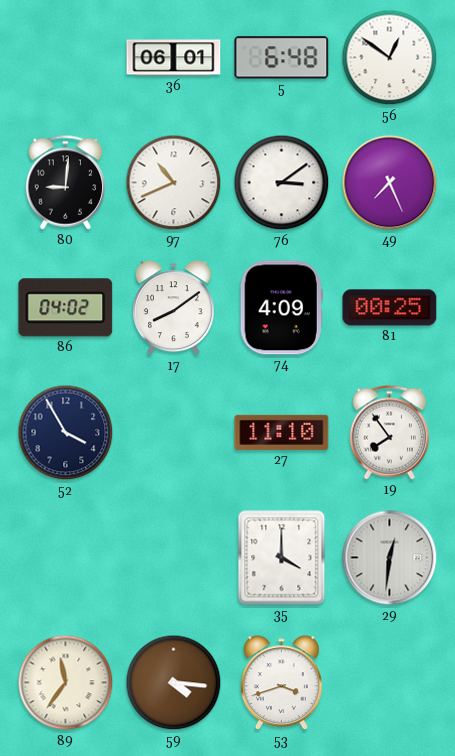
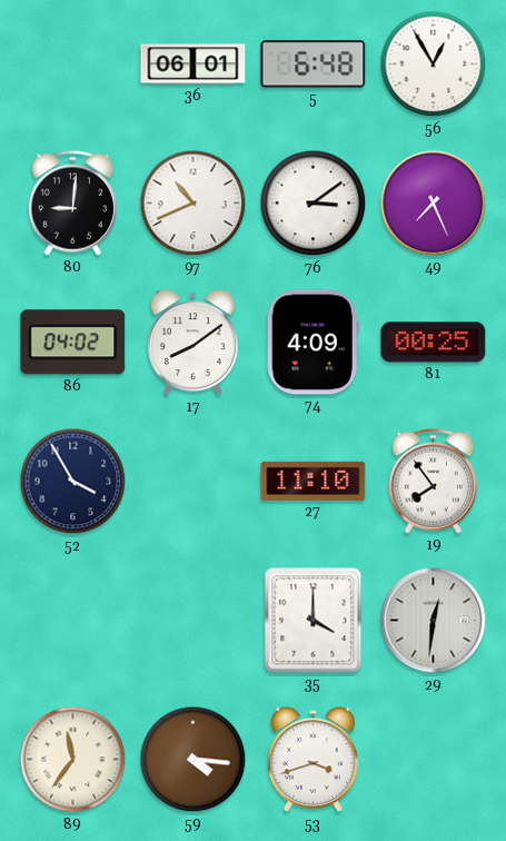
56: 12:51 -> 12:55 (434, 65)
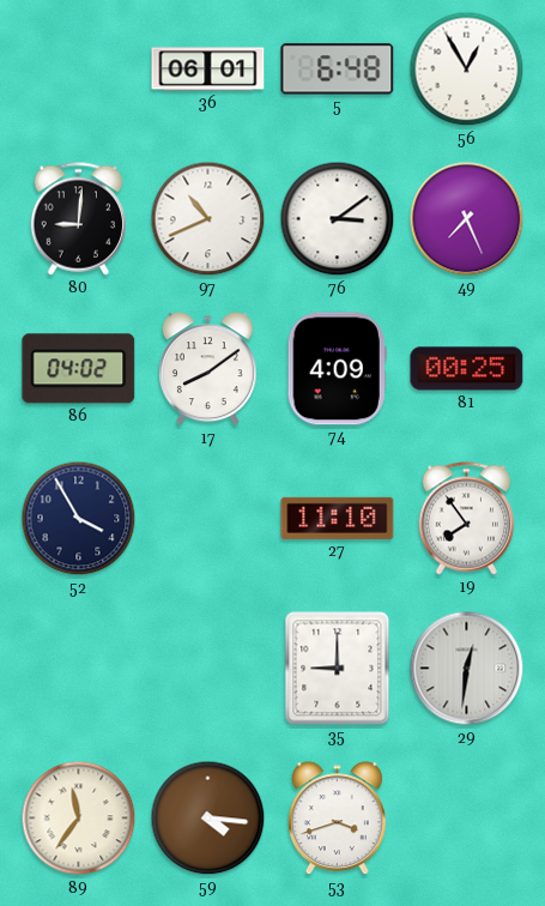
35: 4:00 -> 9:00 (338, 669)
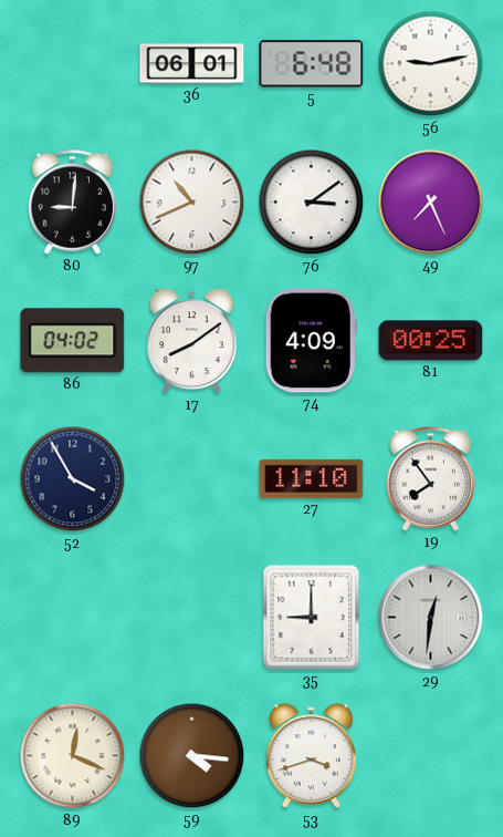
56: 12:55 -> 9:13 (431, 64)
89: 11:36 -> 12:19 (73, 756)
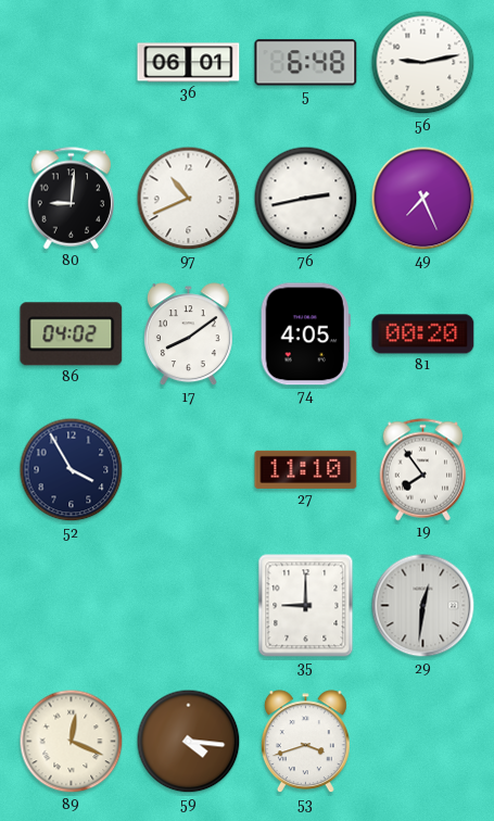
76: 3:09 -> 2:43 (306, 199)
74: 4:09 -> 4:05 (305, 334)
81: 00:25 -> 00:20 (423, 334)
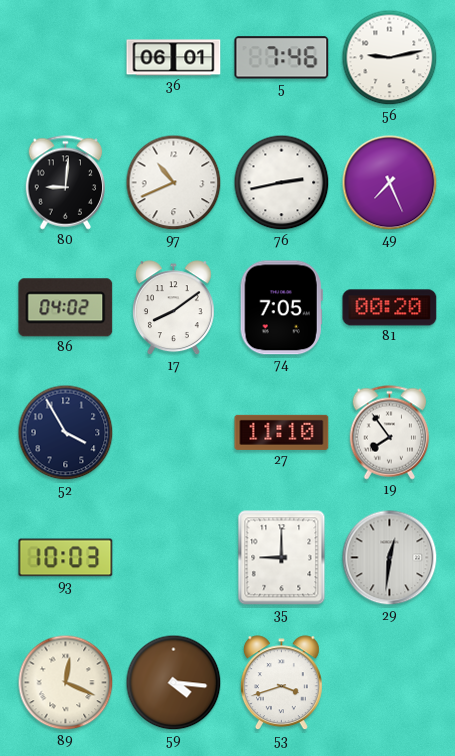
5: 6:48 -> 7:46 (282, 58)
74: 4:05 -> 7:05 (281, 308)
93: none -> 10:03 (66, 558)
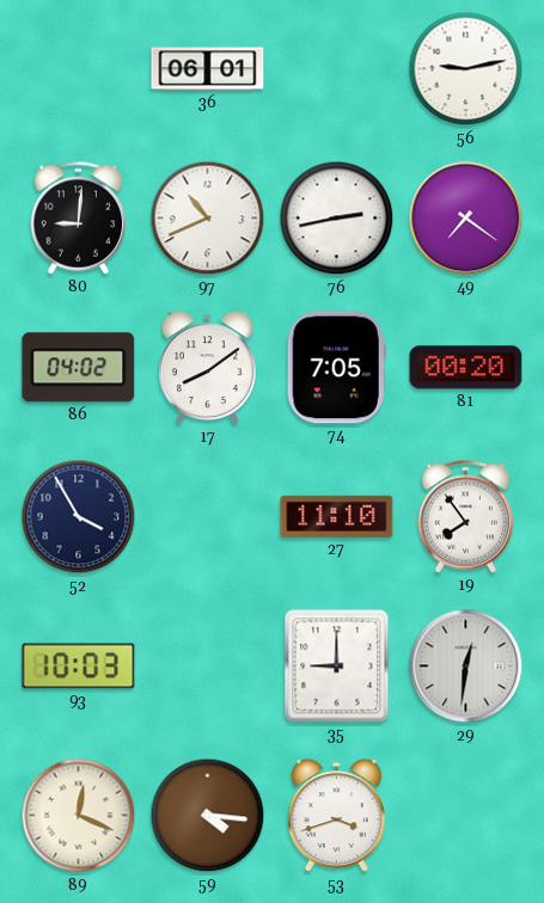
5: 7:46 -> none (282, 58)
49: 7:26 -> 7:21 (466, 219)
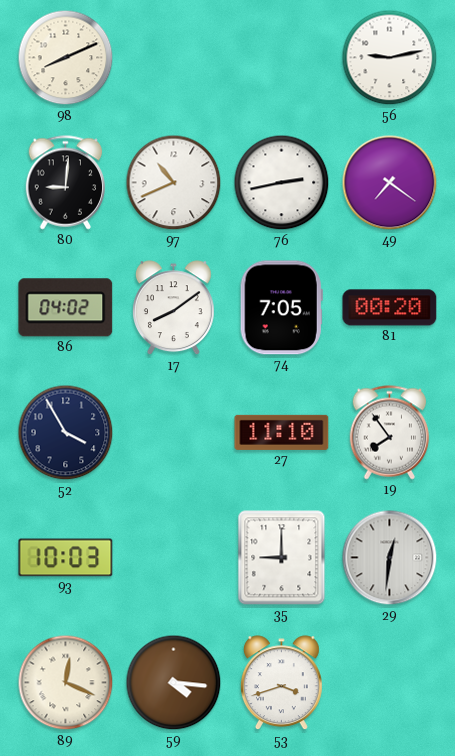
98: none -> 8:11 (66, 58)
36: 06:01 -> none (208, 69)
